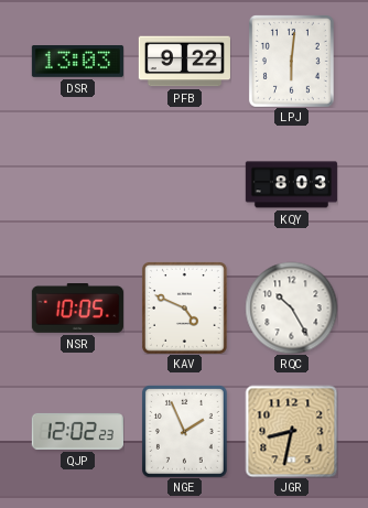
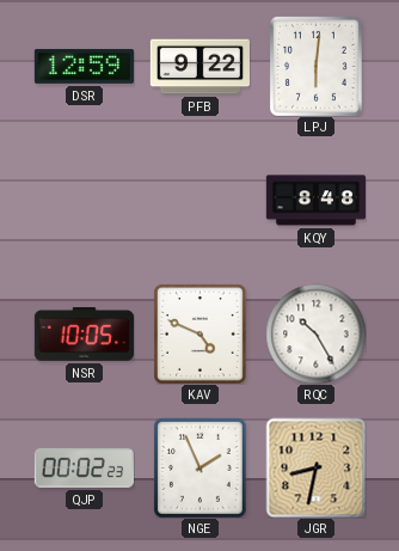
DSR: 13:03 -> 12:59 (84, 67)
KQY: 8:03 -> 8:48 (315, 201)
QJP: 12:02 -> 00:02 (84, 467)
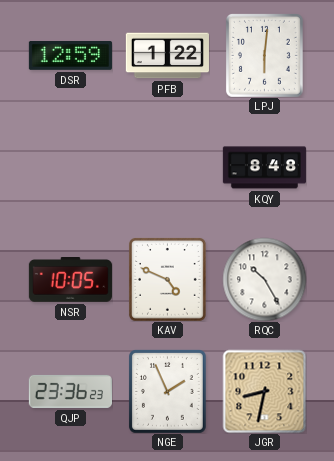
PFB: 9:22 -> 1:22 (167, 56)
QJP: 00:02 -> 23:36 (70, 391)
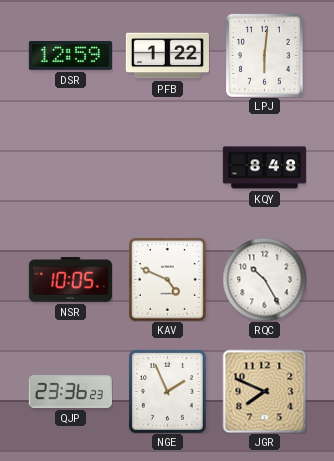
JGR: 8:32 -> 7:49 (264, 391)
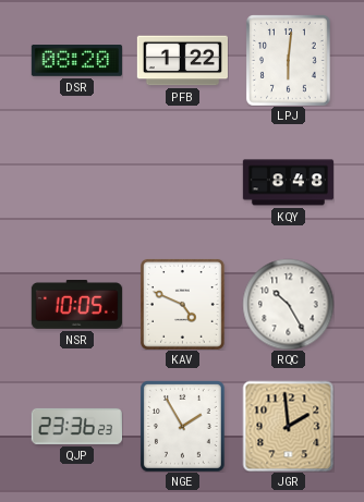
DSR: 12:59 -> 08:20 (76, 61)
NGE: 1:56 -> 1:55 (182, 426)
JGR: 7:49 -> 1:59 (288, 426)
